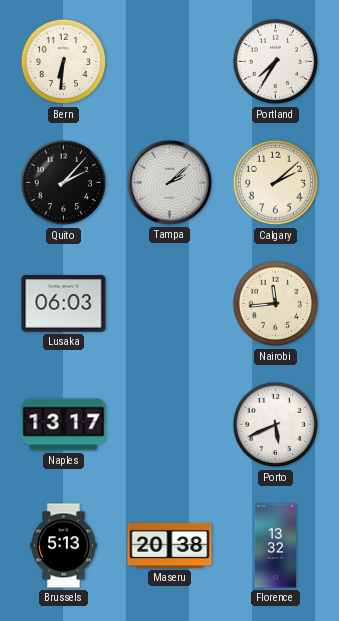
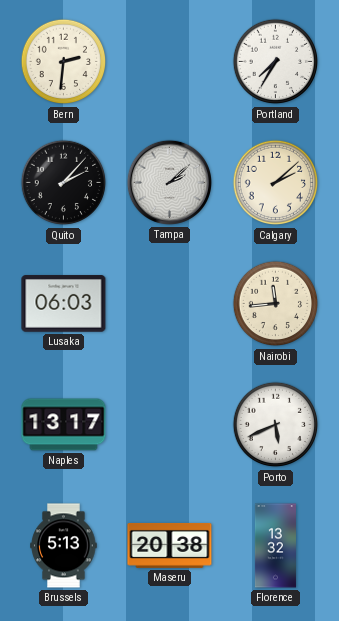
Bern: 6:31 -> 2:31 (64, 62)
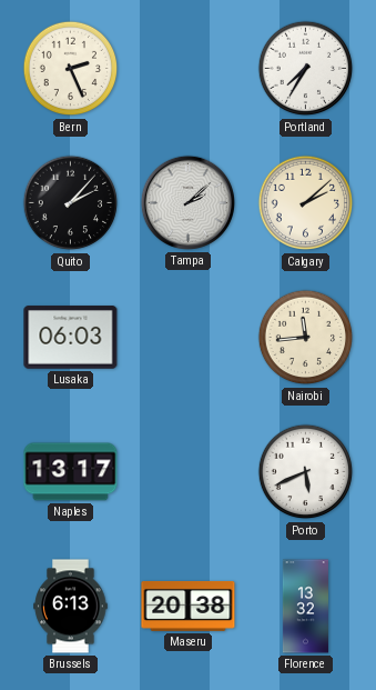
Bern: 2:31 -> 2:26 (71, 69)
Brussels: 5:13 -> 6:13 (71, 607)
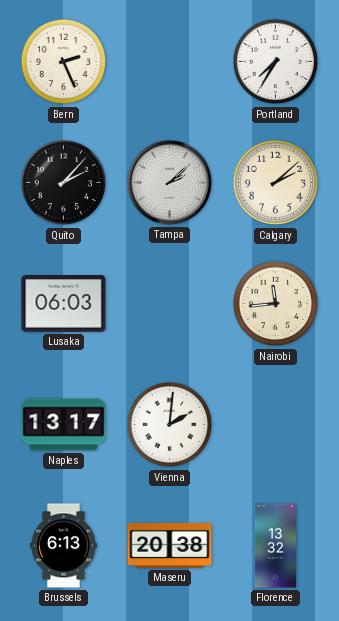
Vienna: none -> 2:01 (170, 425)
Porto: 5:41 -> none (306, 472)
